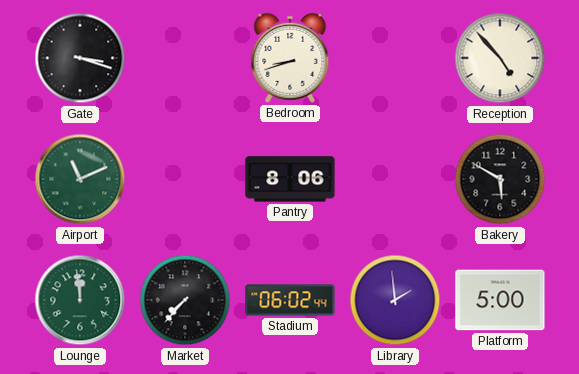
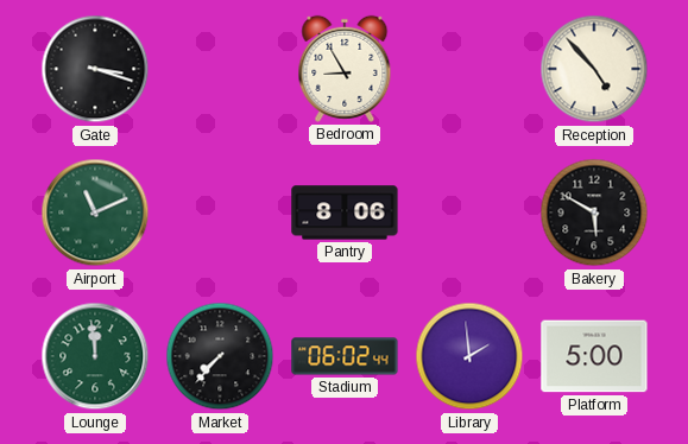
Bedroom: 8:42 -> 8:55 (345, 69)
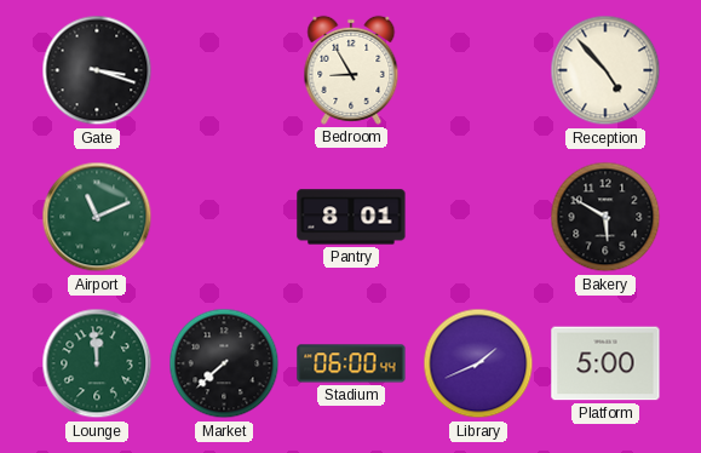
Pantry: 8:06 -> 8:01 (351, 217)
Market: 7:37 -> 7:38 (224, 363)
Stadium: 06:02 -> 06:00 (351, 363)
Library: 1:59 -> 1:41 (478, 363)
